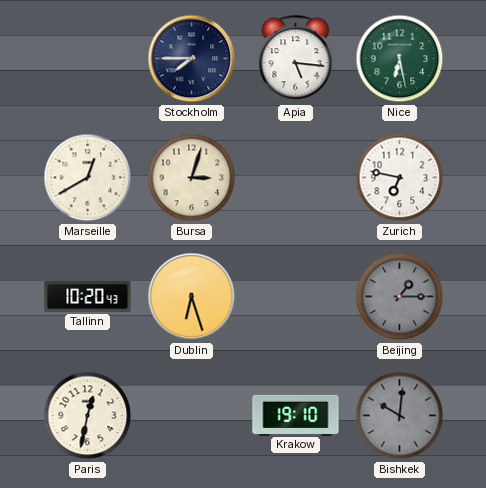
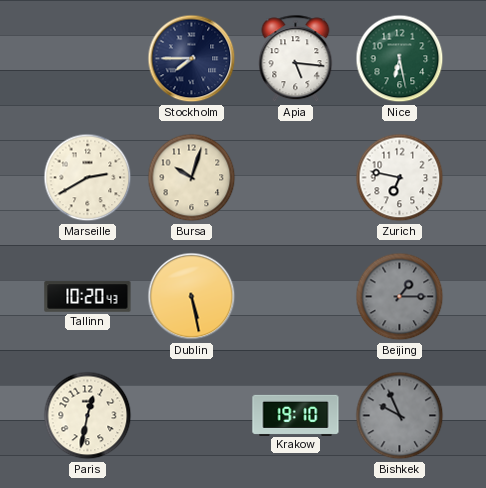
Marseille: 12:40 -> 2:40 (88, 178)
Bursa: 3:03 -> 10:03 (192, 178)
Dublin: 6:27 -> 5:28 (192, 297)
Bishkek: 10:01 -> 9:56 (400, 416)
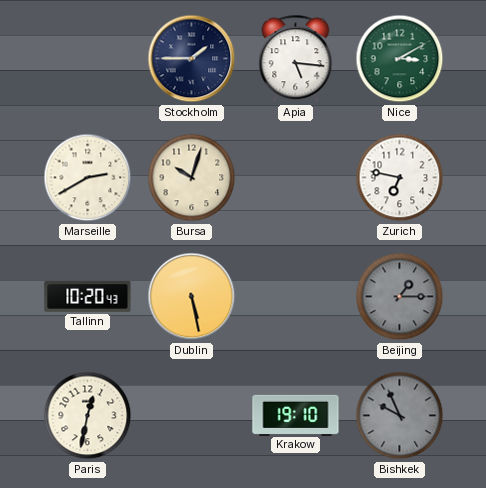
Stockholm: 7:45 -> 1:45 (192, 59)
Nice: 6:28 -> 3:10 (400, 59)
